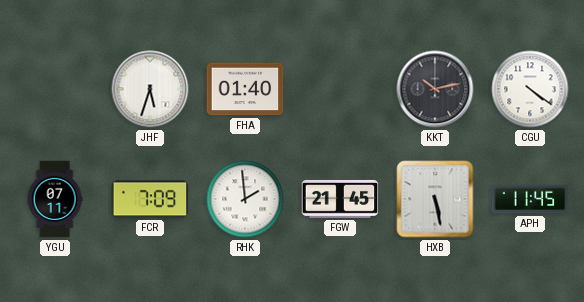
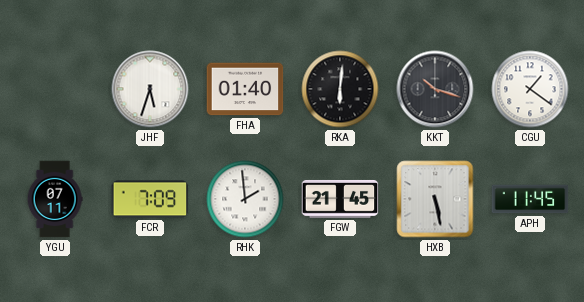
RKA: none -> 6:01 (340, 89)
KKT: 10:13 -> 10:18 (435, 89)
CGU: 4:21 -> 1:21 (530, 89)
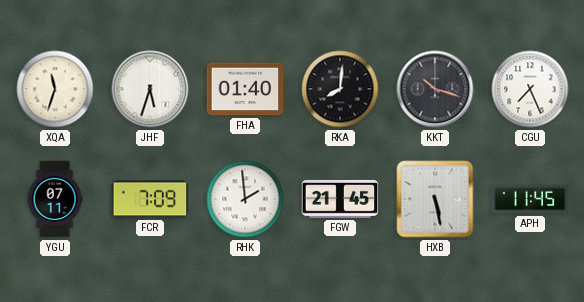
XQA: none -> 11:33 (55, 89)
RKA: 6:01 -> 8:01 (340, 89)
CGU: 1:21 -> 7:26 (530, 89)
